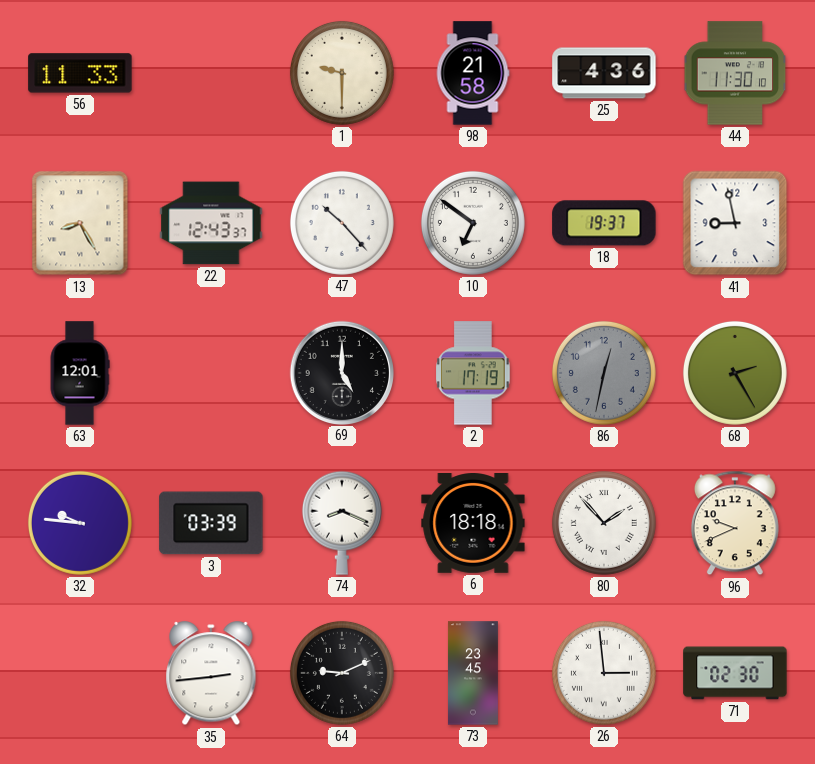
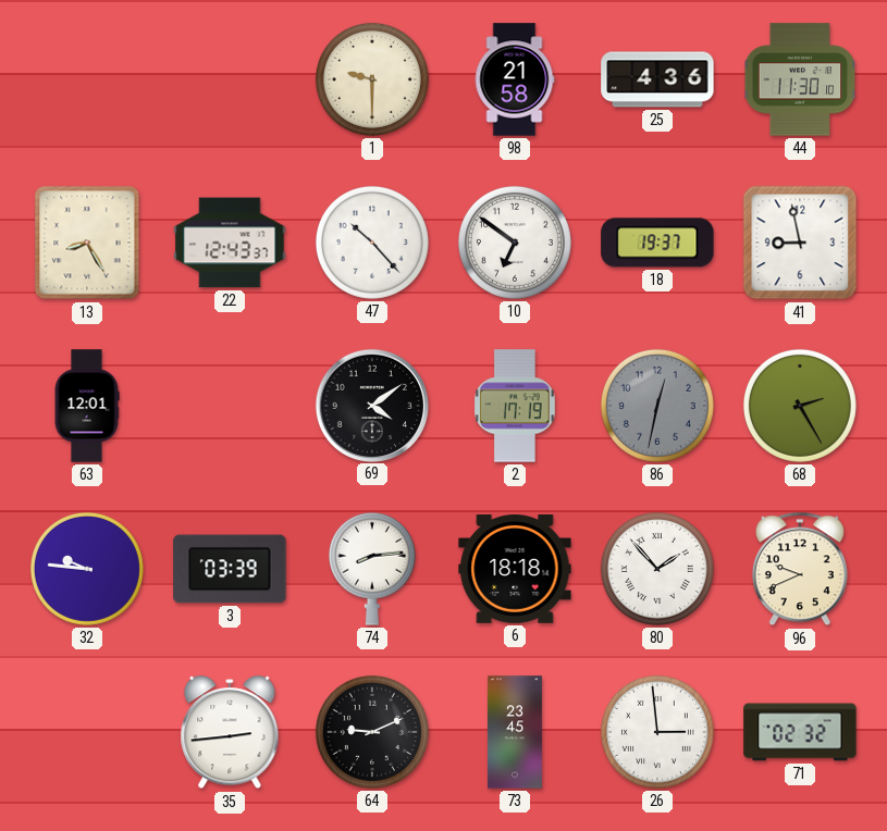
56: 11:33 -> none (80, 73)
69: 5:00 -> 4:09 (371, 405)
74: 8:19 -> 8:14 (372, 569)
71: 02:30 -> 02:32 (800, 732)
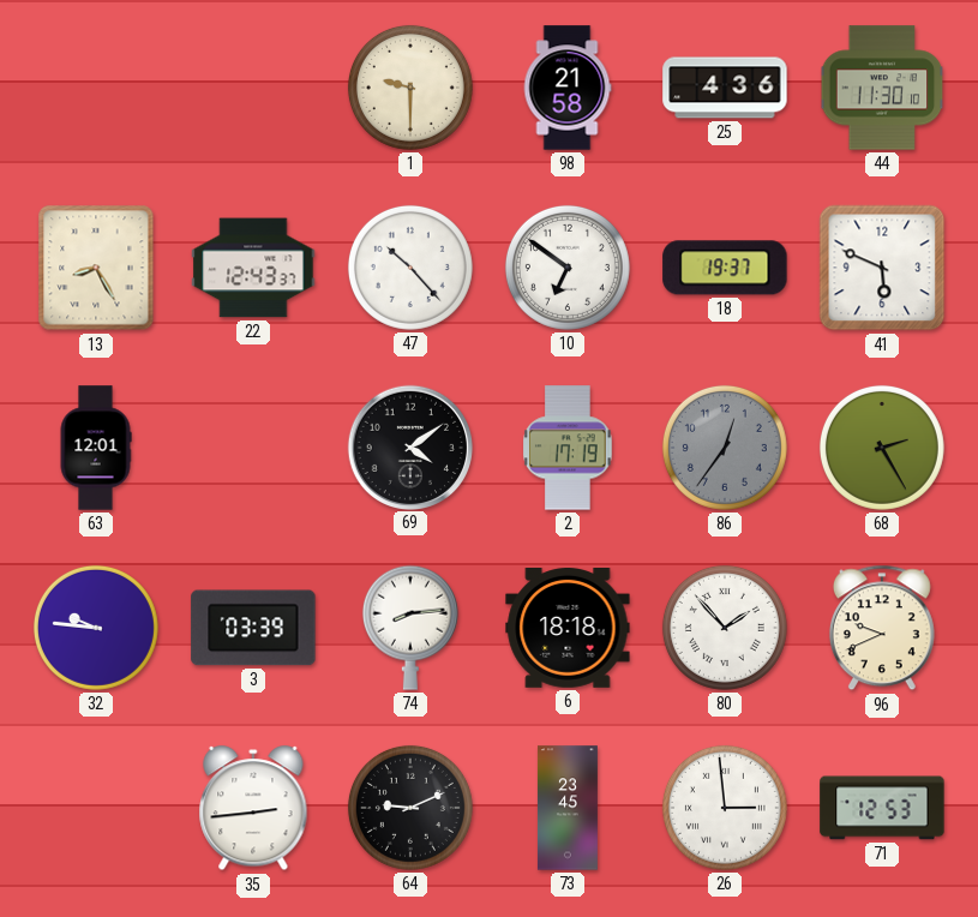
41: 8:58 -> 5:49 (882, 268)
86: 12:32 -> 12:36 (725, 448)
71: 02:32 -> 12:53 (882, 808)
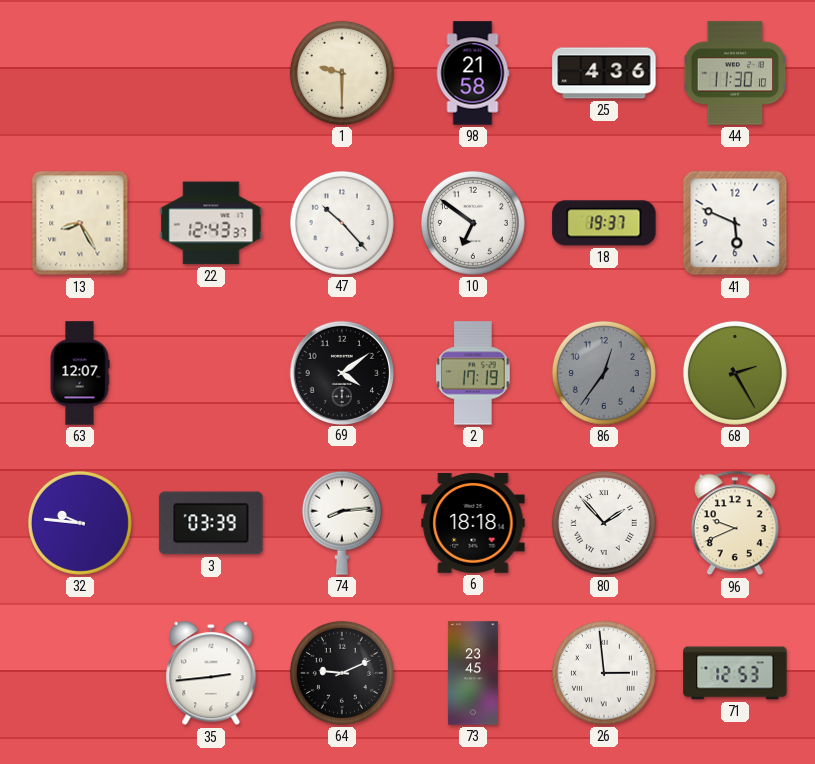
63: 12:01 -> 12:07 (80, 373)
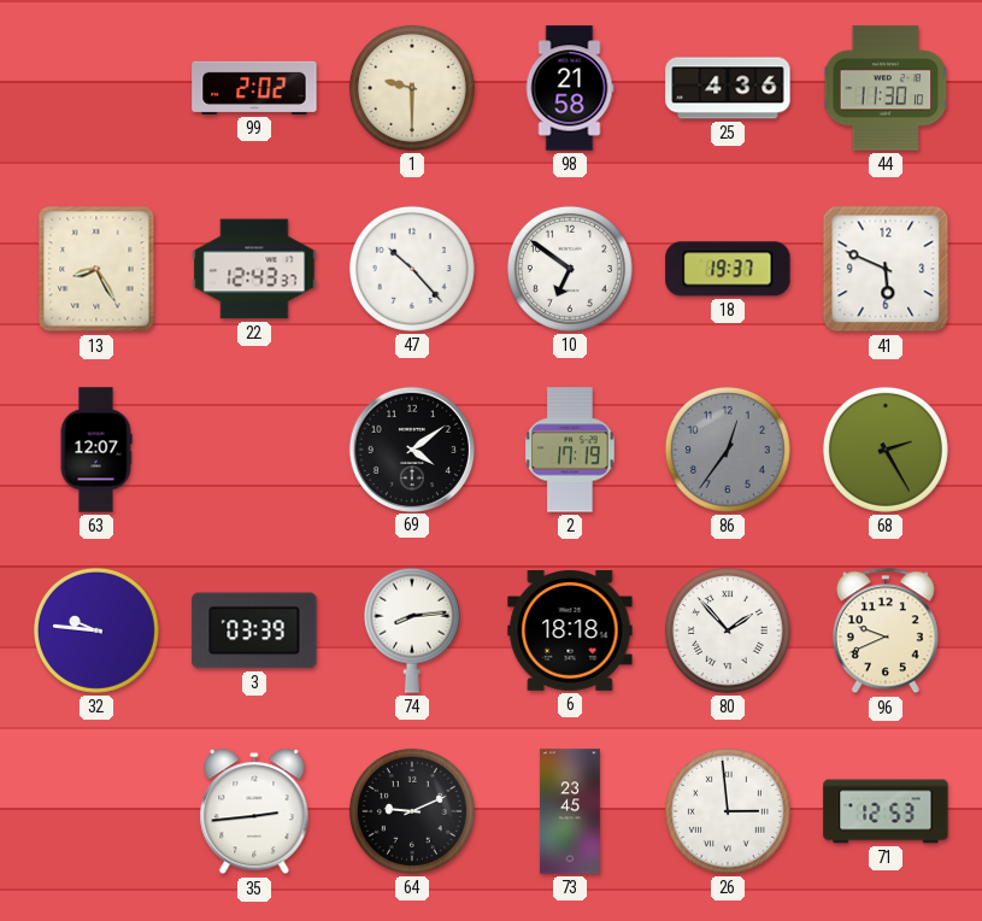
99: none -> 2:02 (254, 88)
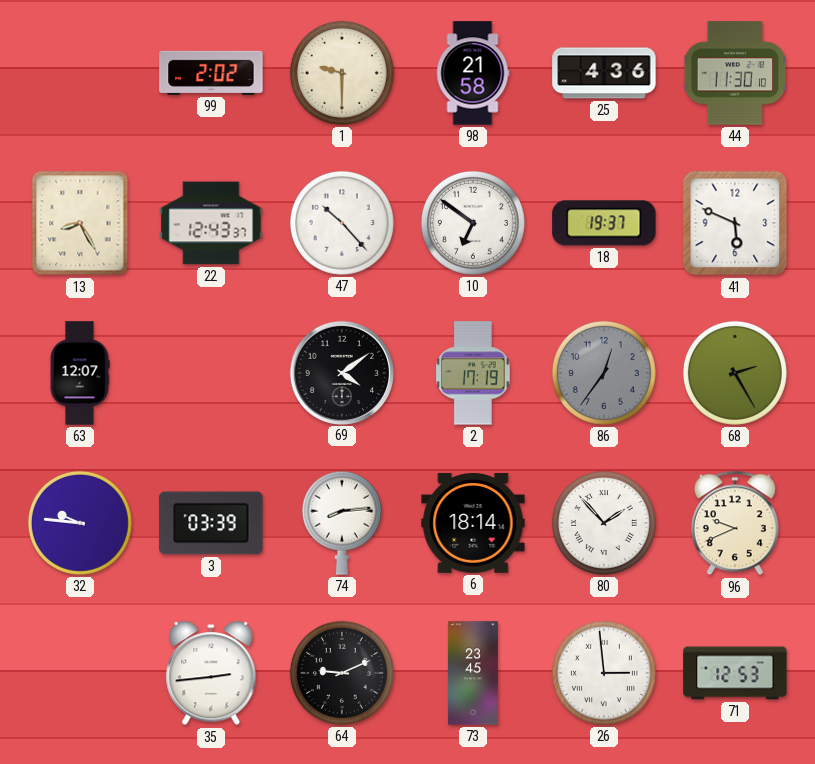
6: 18:18 -> 18:14 (473, 524)
